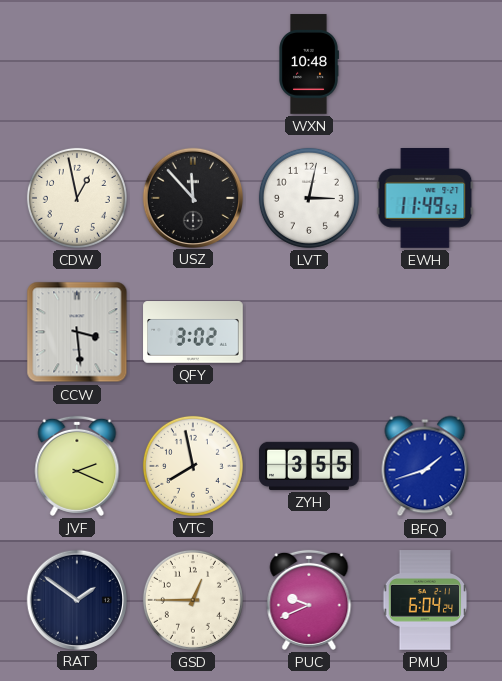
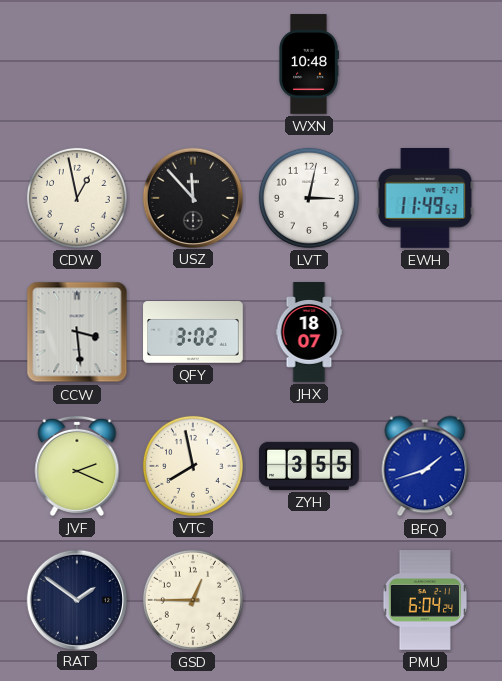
JHX: none -> 18:07 (309, 332)
PUC: 9:41 -> none (309, 600)
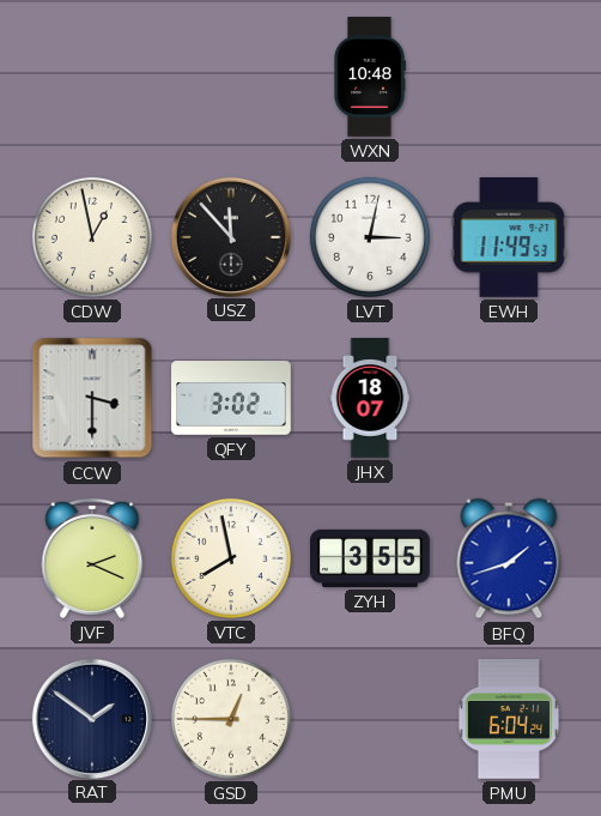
CCW: 3:29 -> 3:30 (92, 398)
